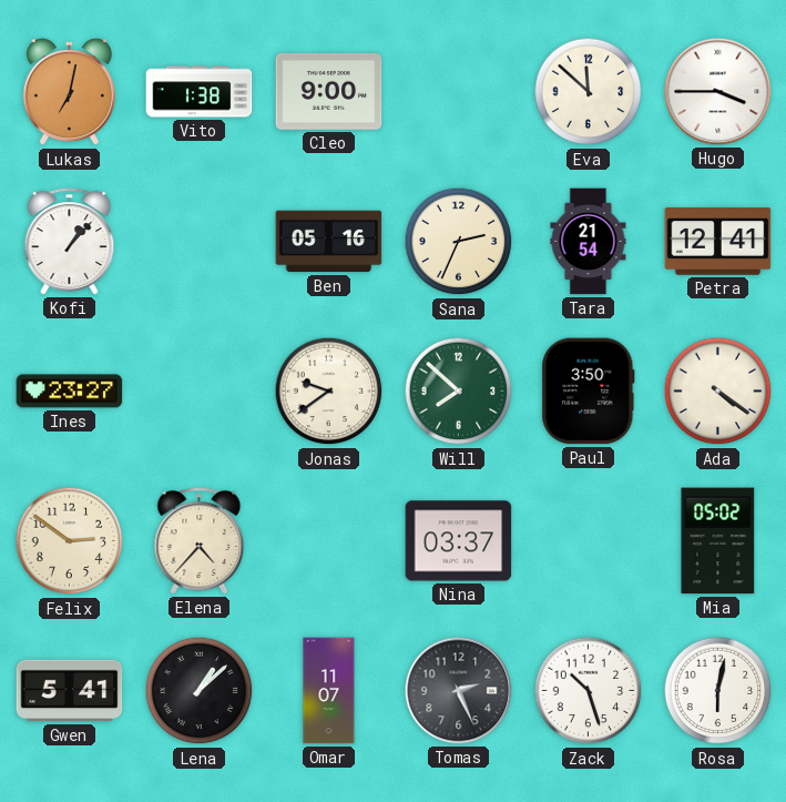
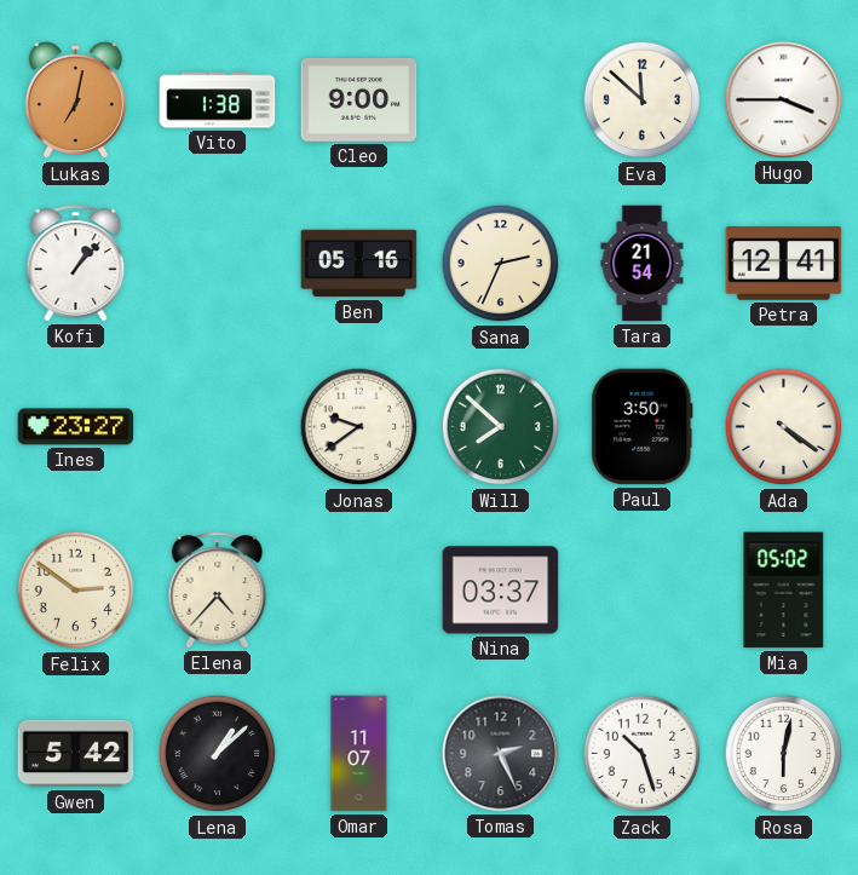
Gwen: 5:41 -> 5:42 (76, 754)
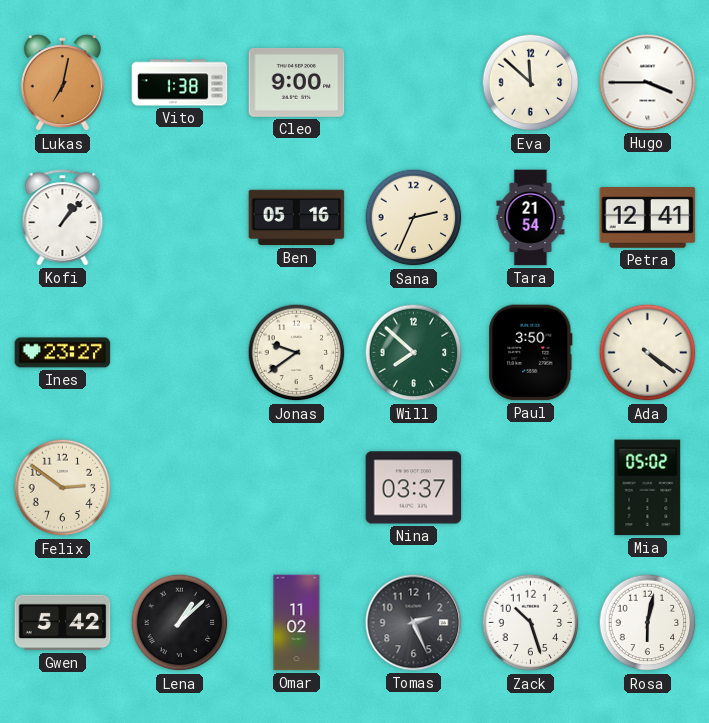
Elena: 4:37 -> none (218, 591)
Omar: 11:07 -> 11:02 (297, 623)
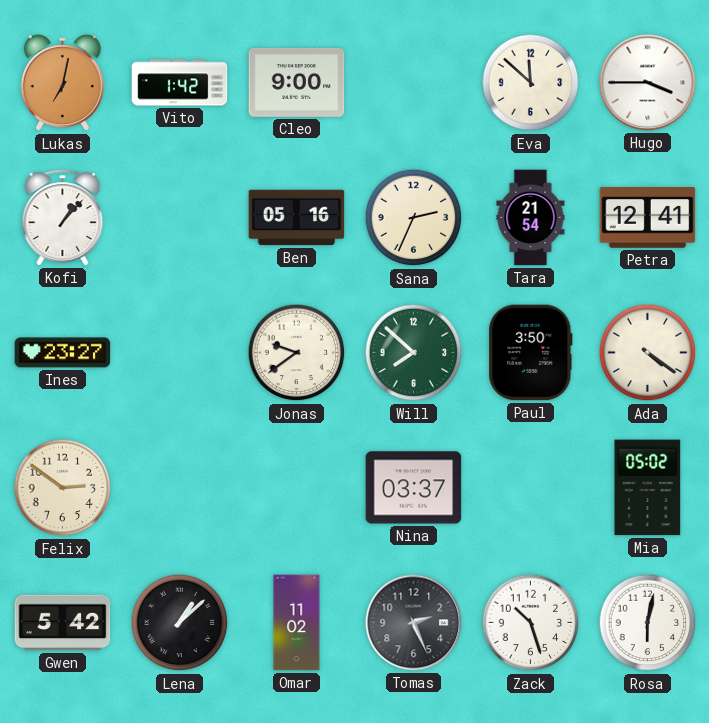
Vito: 1:38 -> 1:42 (180, 83)
